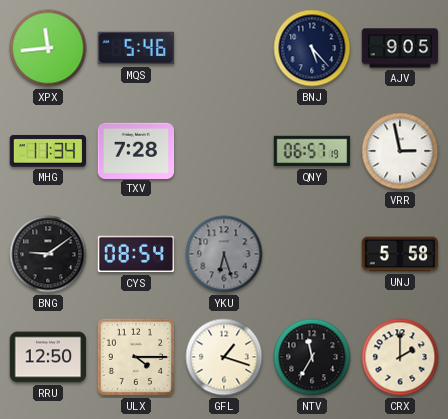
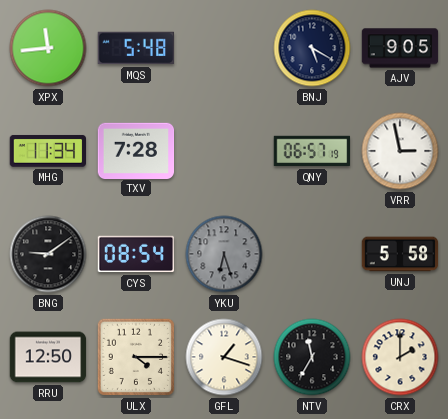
MQS: 5:46 -> 5:48 (136, 48)
BNJ: 5:23 -> 5:20 (312, 48)
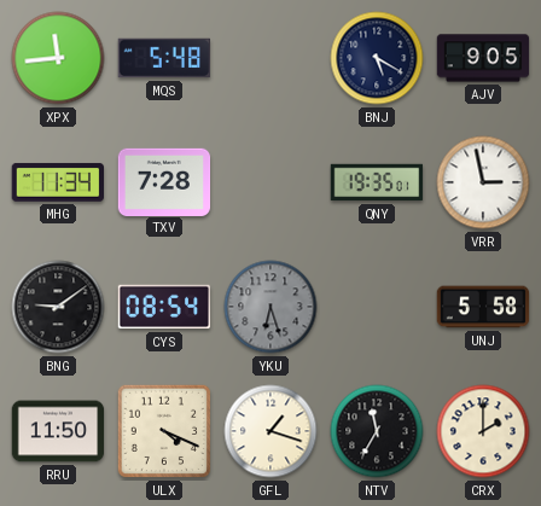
QNY: 06:57 -> 19:35 (377, 182)
RRU: 12:50 -> 11:50 (58, 431)
ULX: 4:15 -> 4:19 (164, 431)
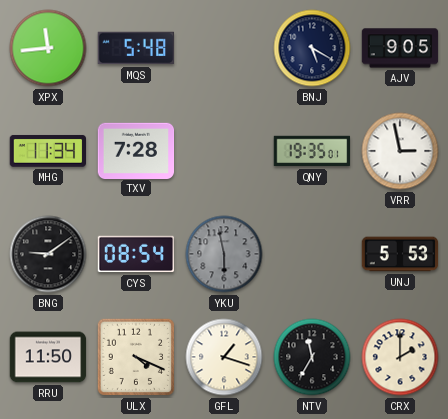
YKU: 6:27 -> 5:58 (224, 254)
UNJ: 5:58 -> 5:53 (400, 254)
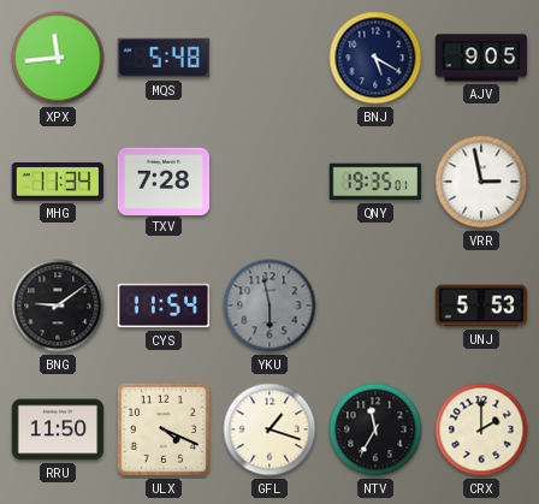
CYS: 08:54 -> 11:54 (164, 306)
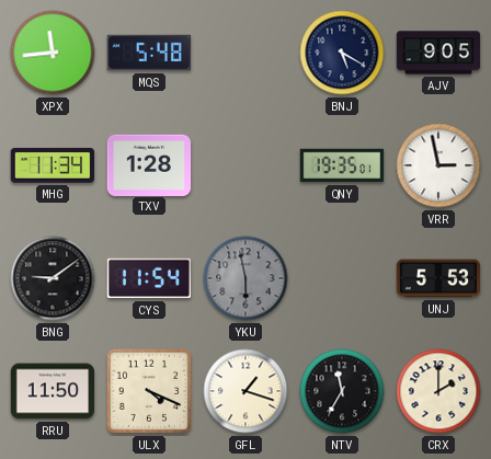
TXV: 7:28 -> 1:28 (149, 164)
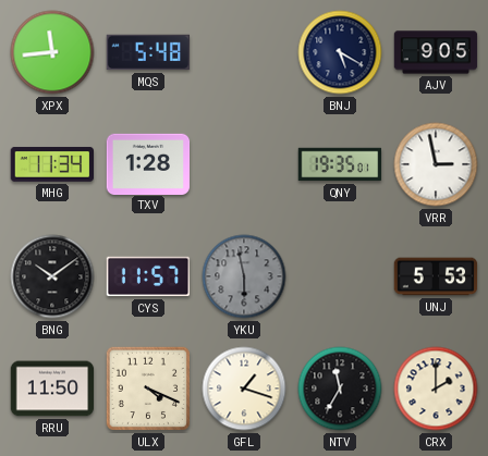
BNG: 9:09 -> 10:09 (52, 276)
CYS: 11:54 -> 11:57 (148, 276)
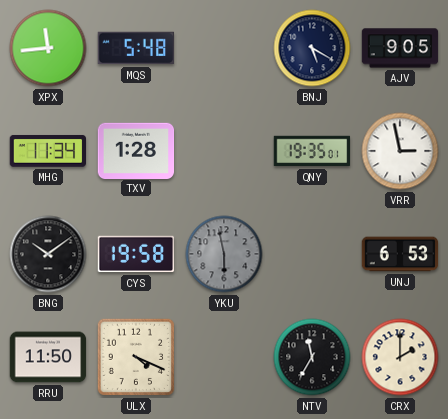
CYS: 11:57 -> 19:58 (136, 254)
UNJ: 5:53 -> 6:53 (400, 254)
GFL: 1:18 -> none (244, 389)
